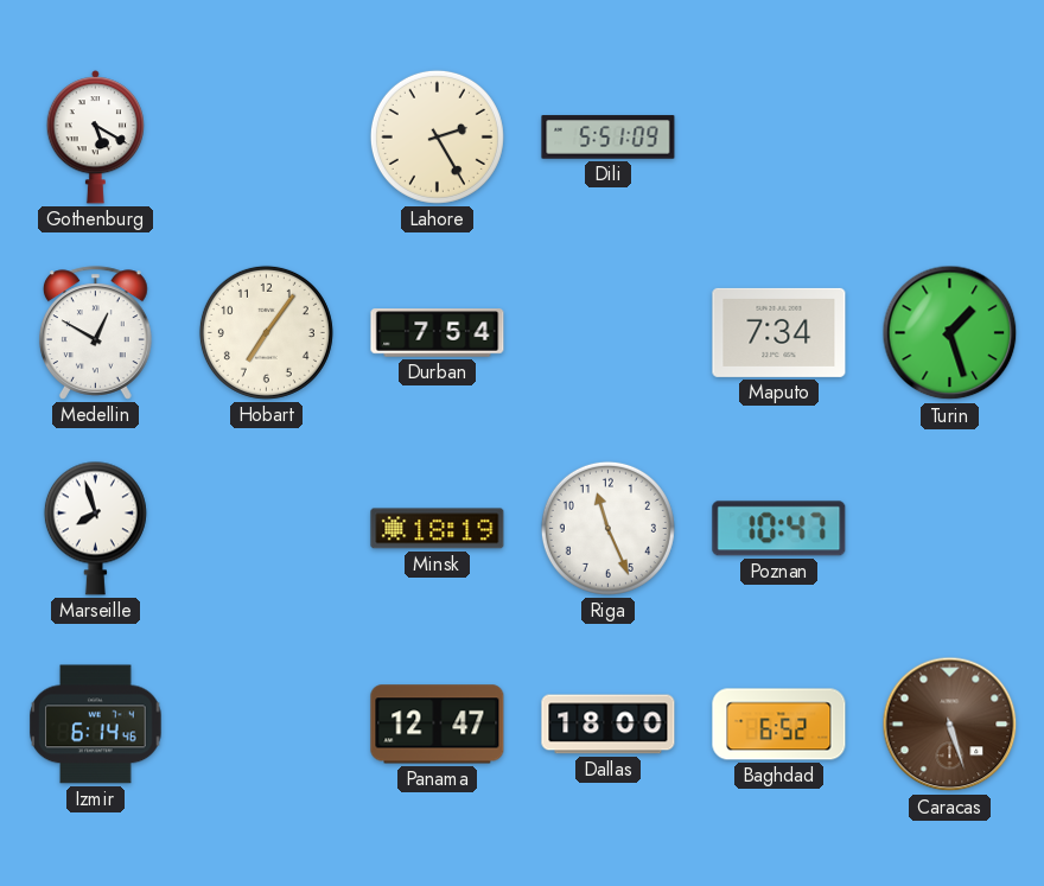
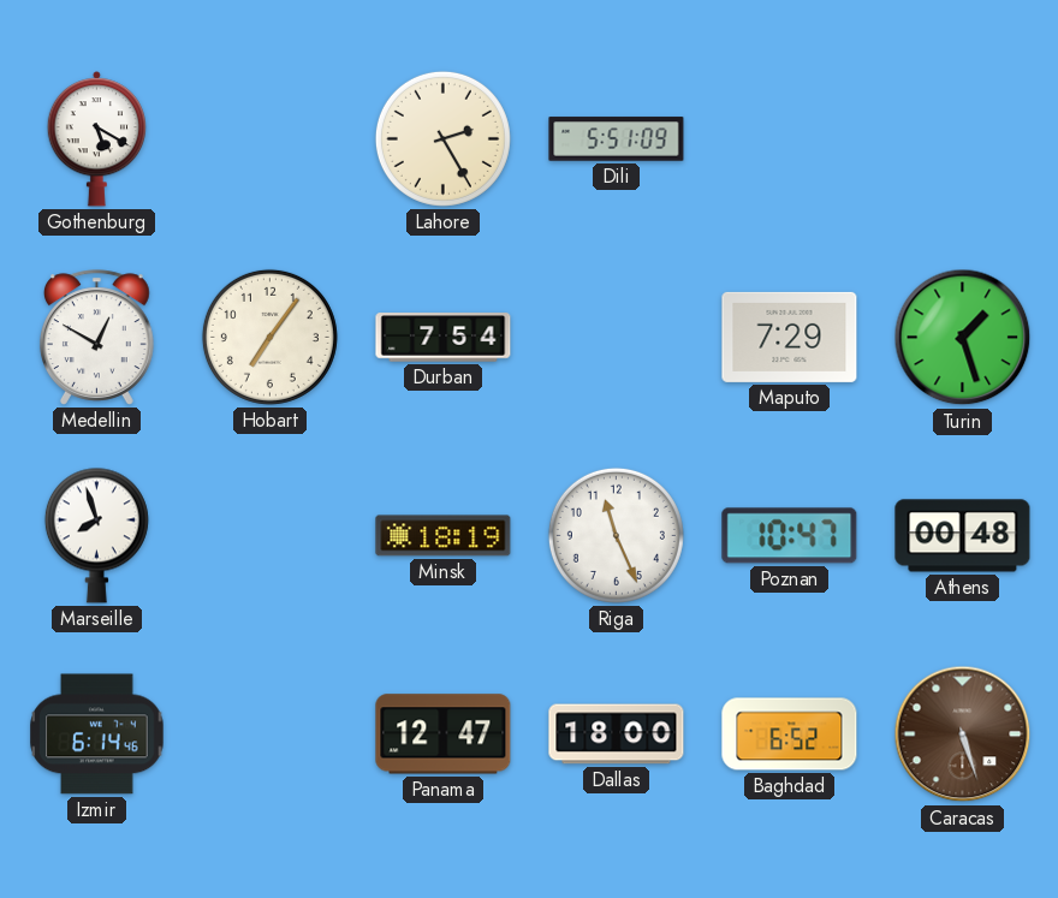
Maputo: 7:34 -> 7:29 (790, 337)
Athens: none -> 00:48 (963, 536)
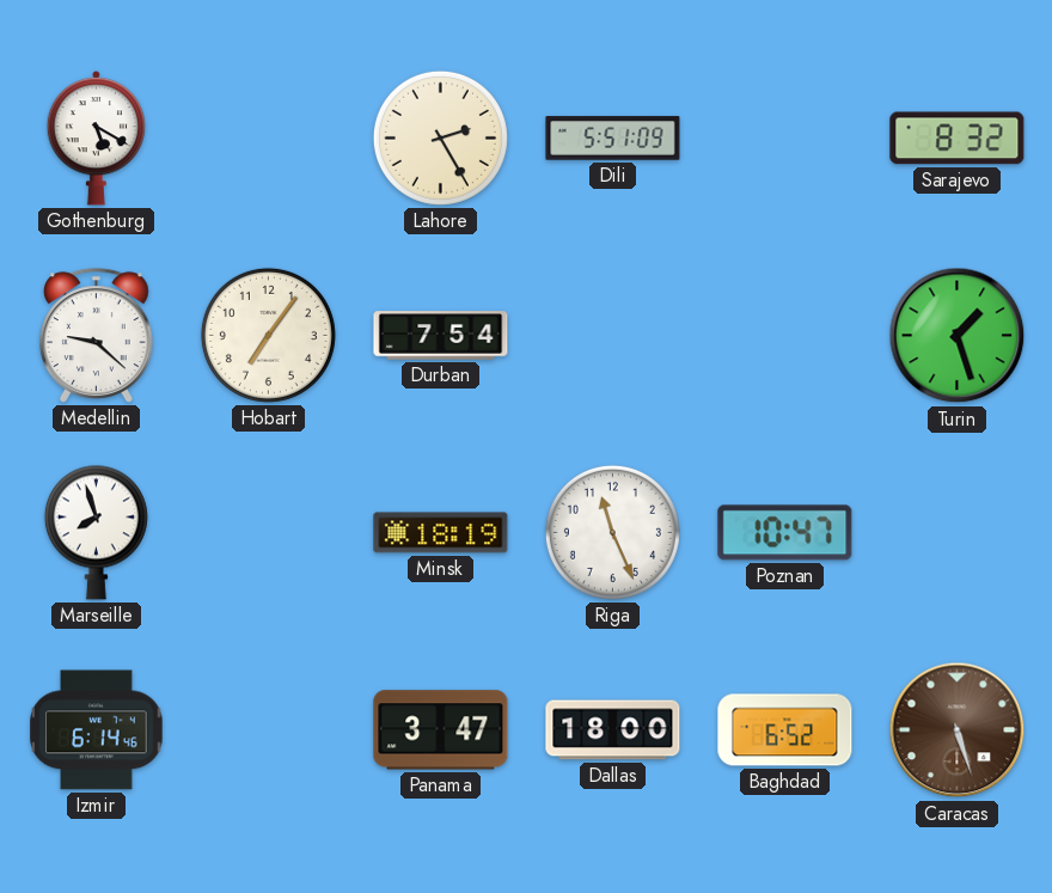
Sarajevo: none -> 8:32 (958, 139)
Medellin: 12:50 -> 9:22 (96, 336)
Maputo: 7:29 -> none (790, 337)
Athens: 00:48 -> none (963, 536)
Panama: 12:47 -> 3:47 (441, 730)
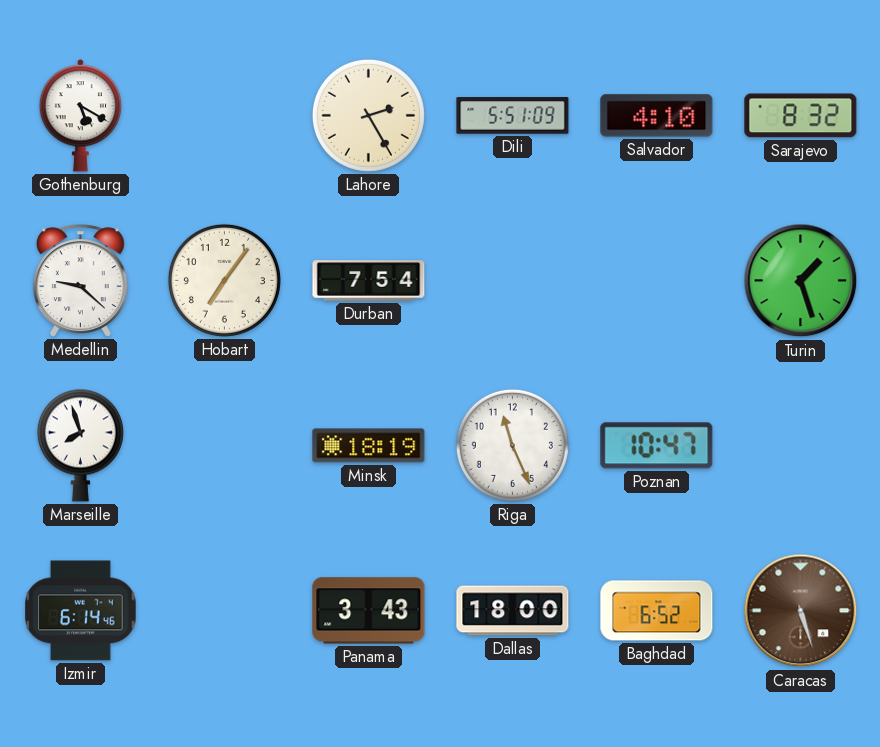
Salvador: none -> 4:10 (657, 116)
Panama: 3:47 -> 3:43 (369, 611)
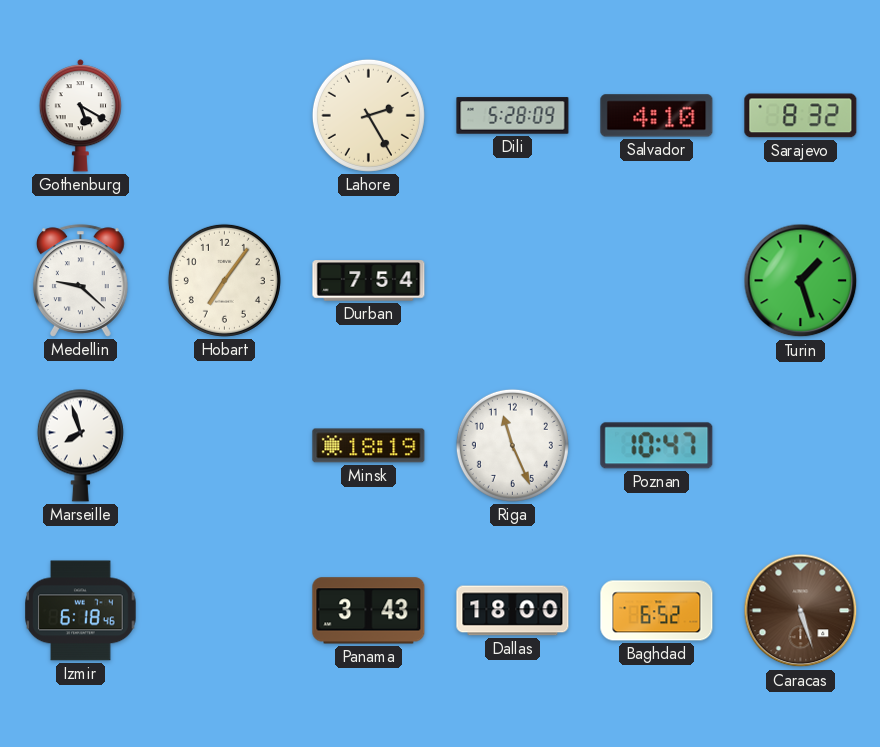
Dili: 5:51 -> 5:28 (513, 116)
Izmir: 6:14 -> 6:18 (81, 611)
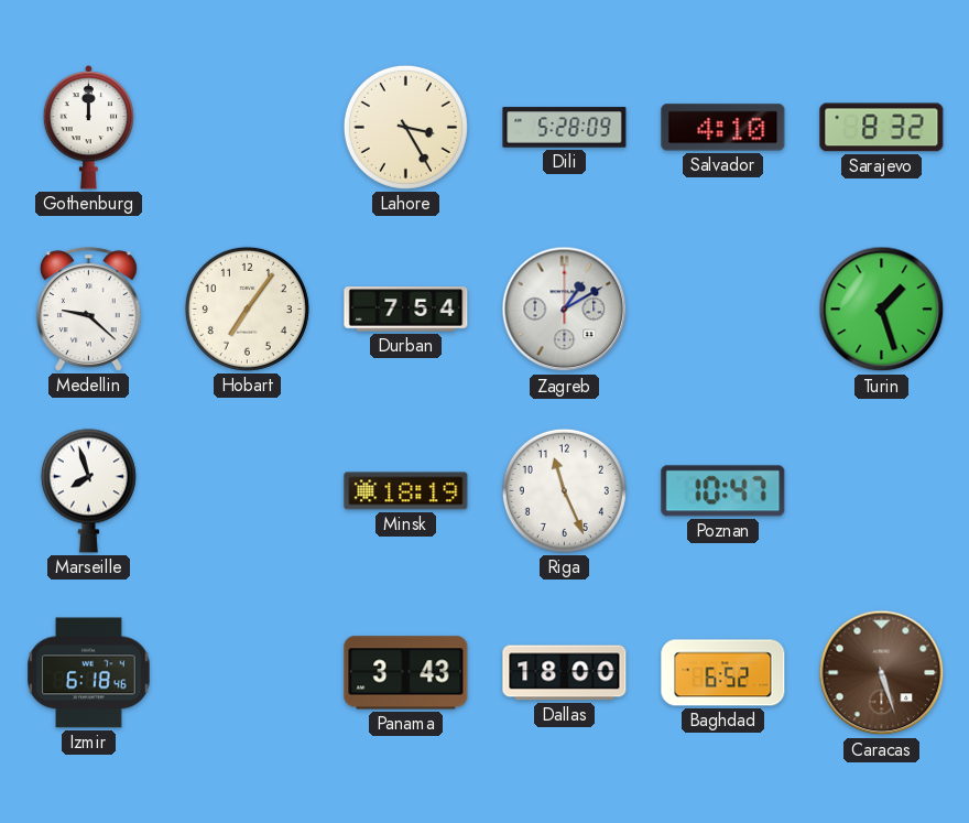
Gothenburg: 5:20 -> 12:00 (89, 128)
Lahore: 2:25 -> 3:25 (405, 127)
Zagreb: none -> 1:10 (565, 310)
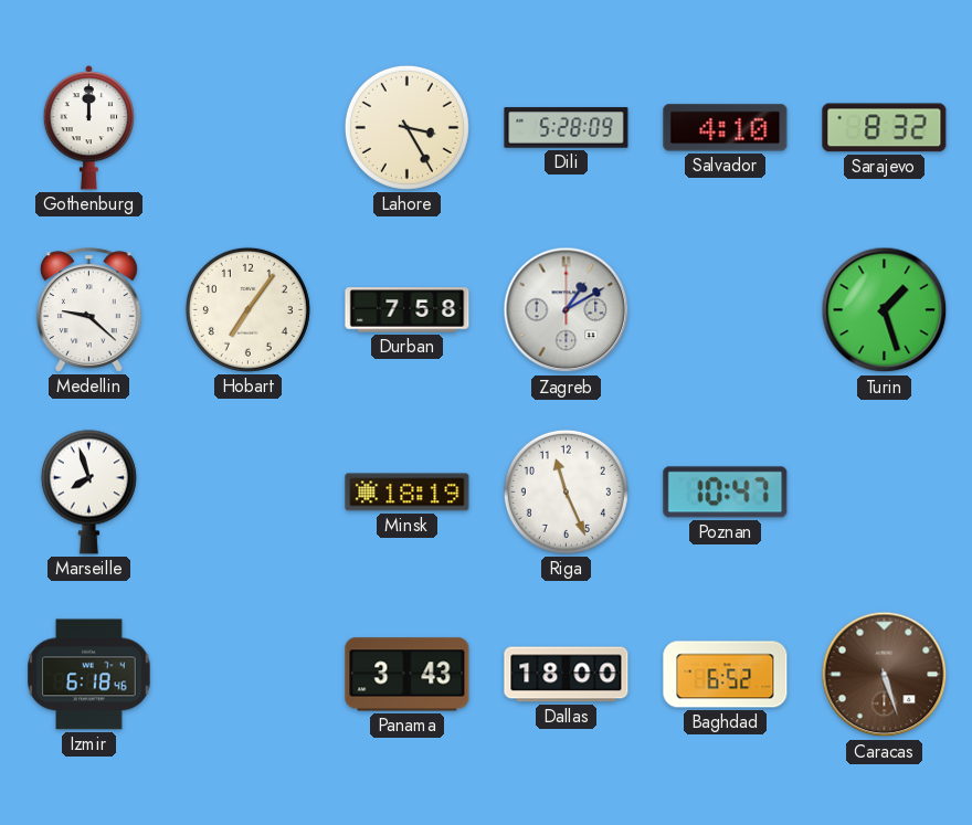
Durban: 7:54 -> 7:58 (408, 310)
